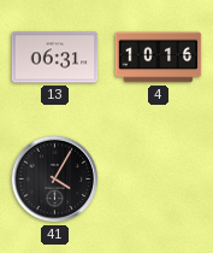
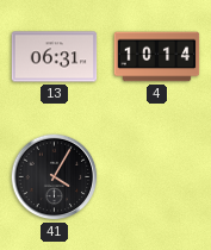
4: 10:16 -> 10:14 (157, 57)
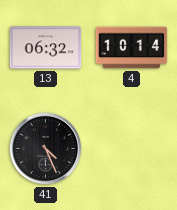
13: 06:31 -> 06:32 (46, 48)
41: 4:05 -> 4:26 (46, 149)
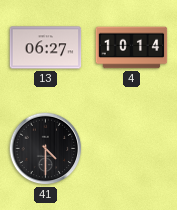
13: 06:32 -> 06:27 (46, 48)
41: 4:26 -> 4:30 (46, 149)
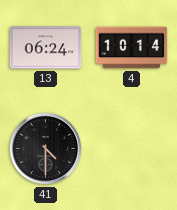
13: 06:27 -> 06:24 (46, 48)
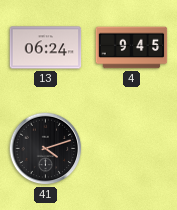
4: 10:14 -> 9:45 (132, 48)
41: 4:30 -> 4:12 (46, 149)
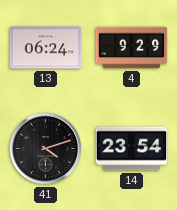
4: 9:45 -> 9:29 (132, 48)
14: none -> 23:54 (132, 149)
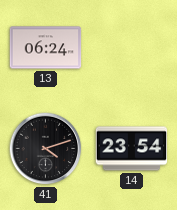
4: 9:29 -> none (132, 48)
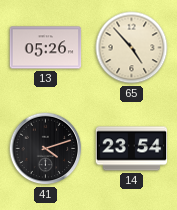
13: 06:24 -> 05:26 (46, 48)
65: none -> 4:53 (132, 48)
